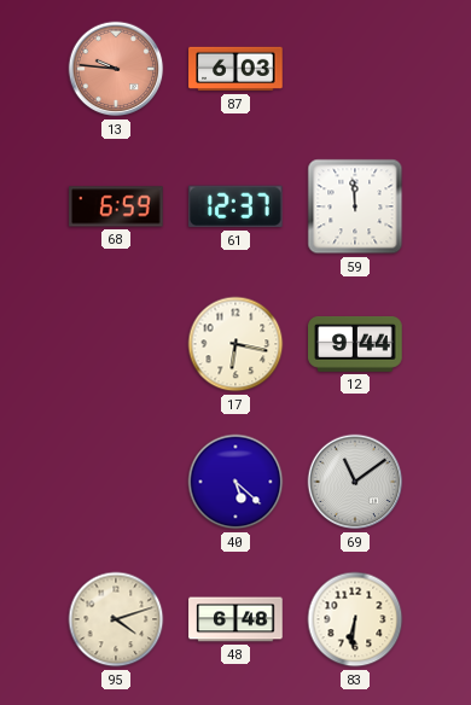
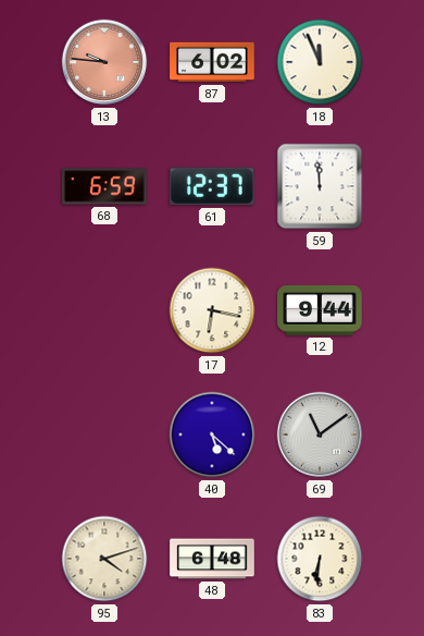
87: 6:03 -> 6:02 (212, 62)
18: none -> 11:56 (320, 62)
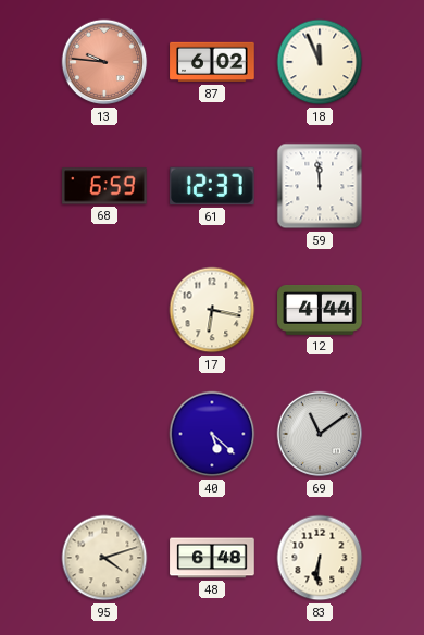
12: 9:44 -> 4:44 (320, 310)
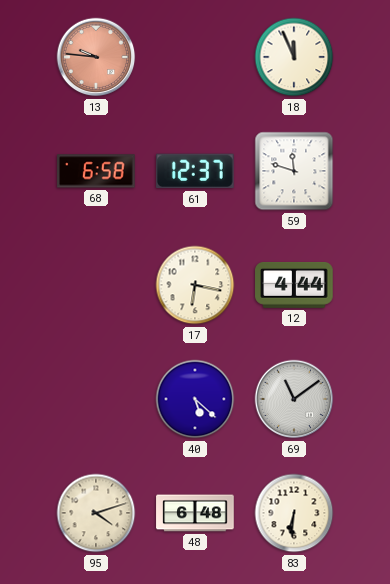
87: 6:02 -> none (212, 62)
68: 6:59 -> 6:58 (96, 171)
59: 11:59 -> 11:48 (294, 171)
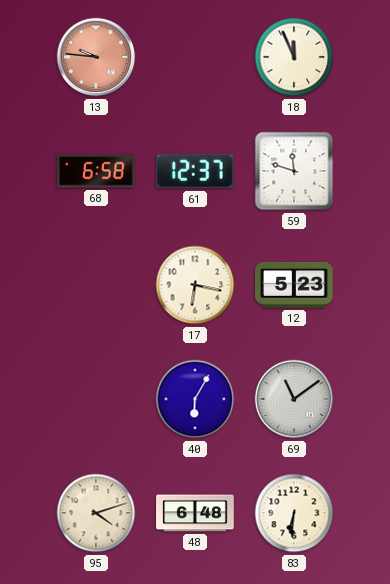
12: 4:44 -> 5:23 (294, 285)
40: 5:22 -> 6:05 (195, 399)
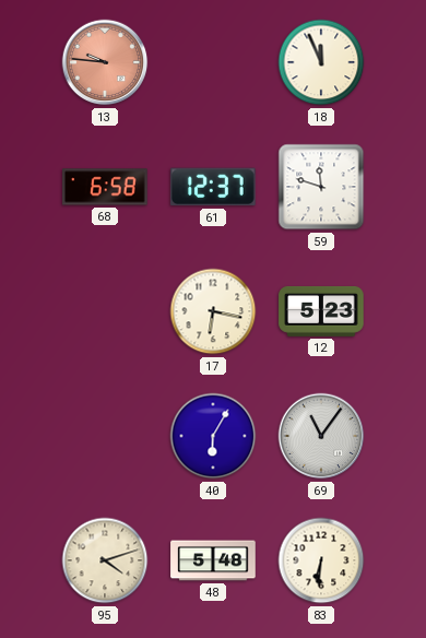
69: 11:09 -> 11:06 (321, 436)
48: 6:48 -> 5:48 (213, 560)
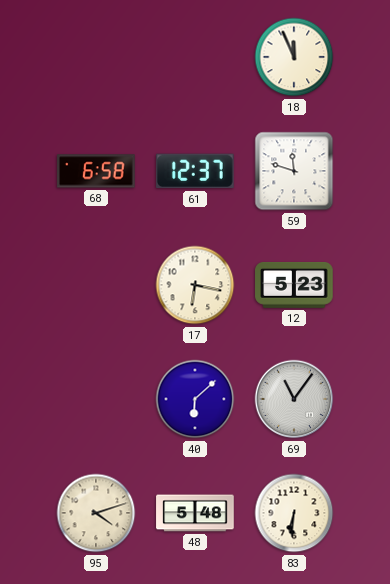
13: 9:46 -> none (105, 62)
40: 6:05 -> 6:08 (195, 399)
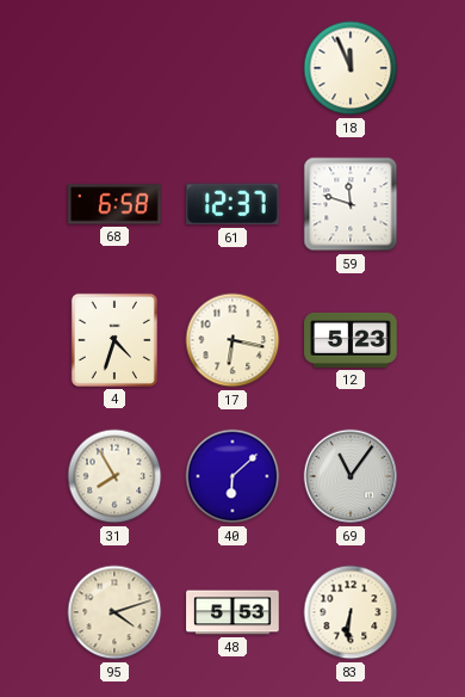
4: none -> 4:33 (114, 340)
31: none -> 7:55 (114, 476)
48: 5:48 -> 5:53 (232, 612)
